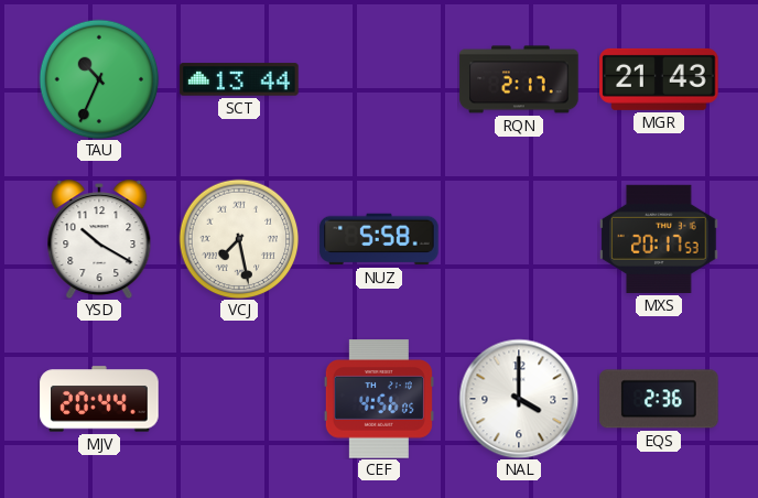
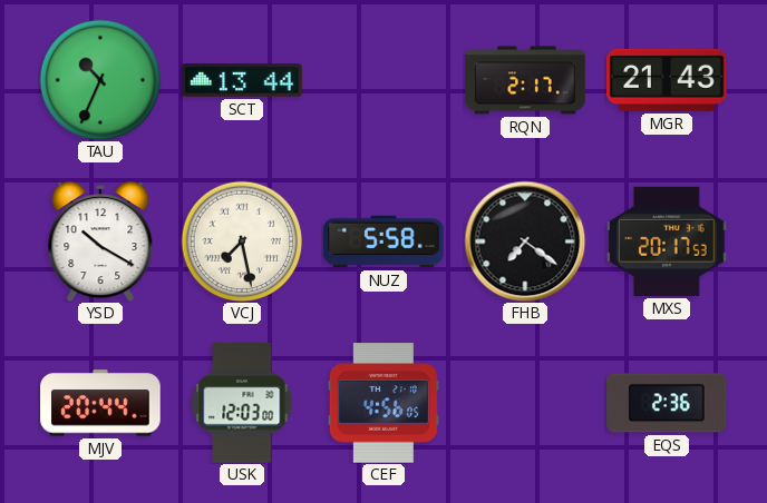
FHB: none -> 7:21 (525, 241)
USK: none -> 12:03 (242, 403)
NAL: 4:00 -> none (519, 399)
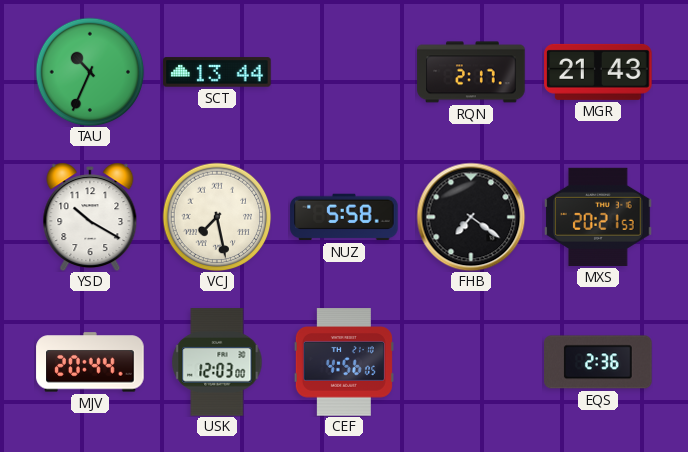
MXS: 20:17 -> 20:21 (598, 217)
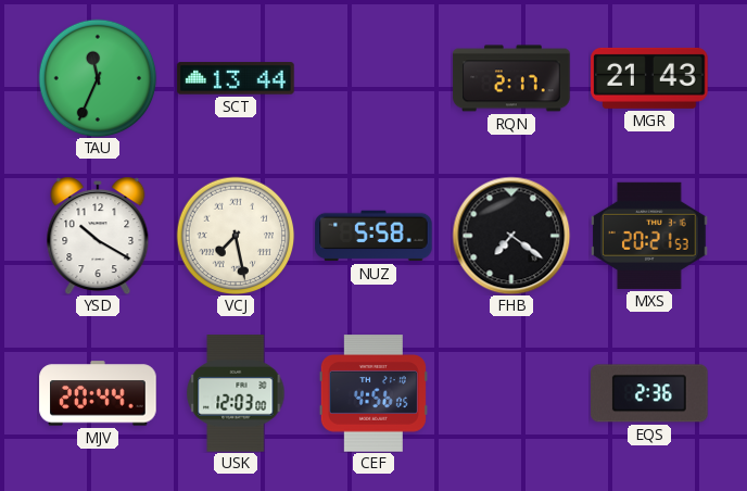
TAU: 10:34 -> 11:34 (98, 78)
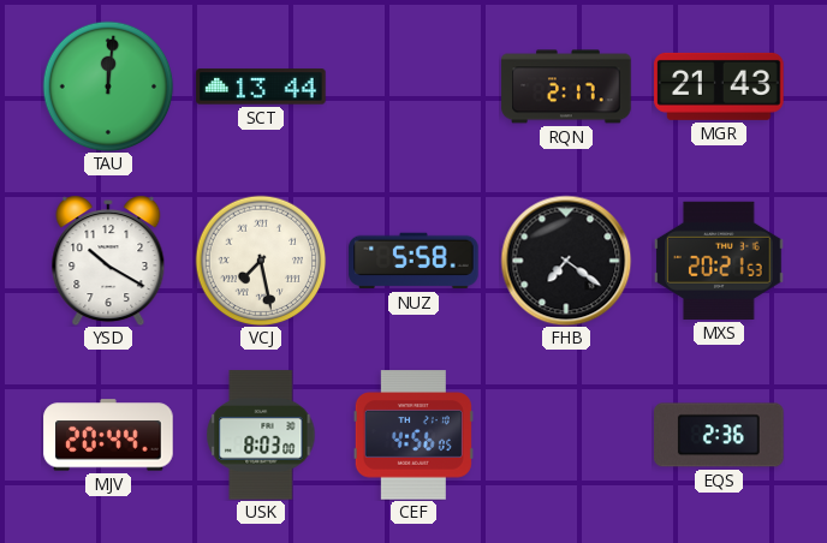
TAU: 11:34 -> 12:01 (108, 86)
USK: 12:03 -> 8:03 (261, 435)
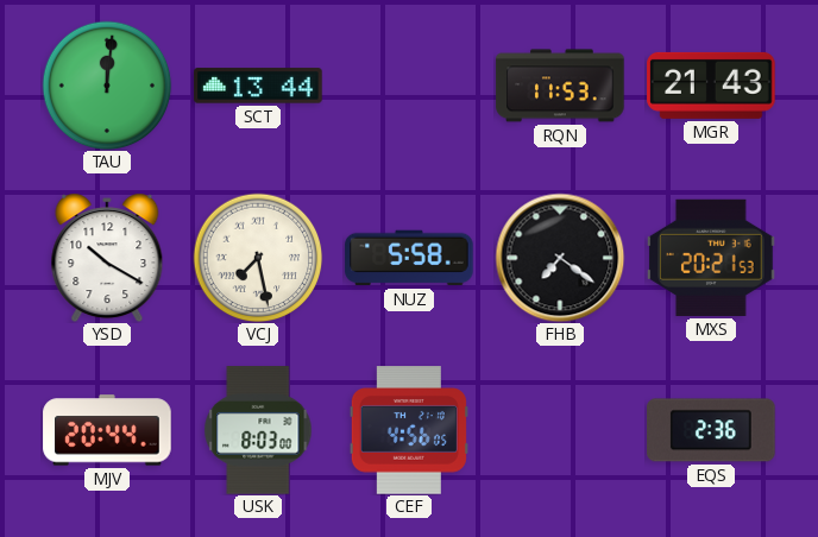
RQN: 2:17 -> 11:53 (560, 86)
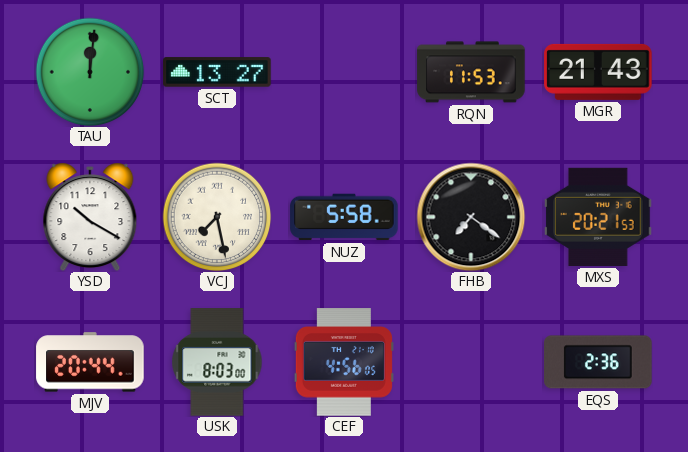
SCT: 13:44 -> 13:27 (217, 72)
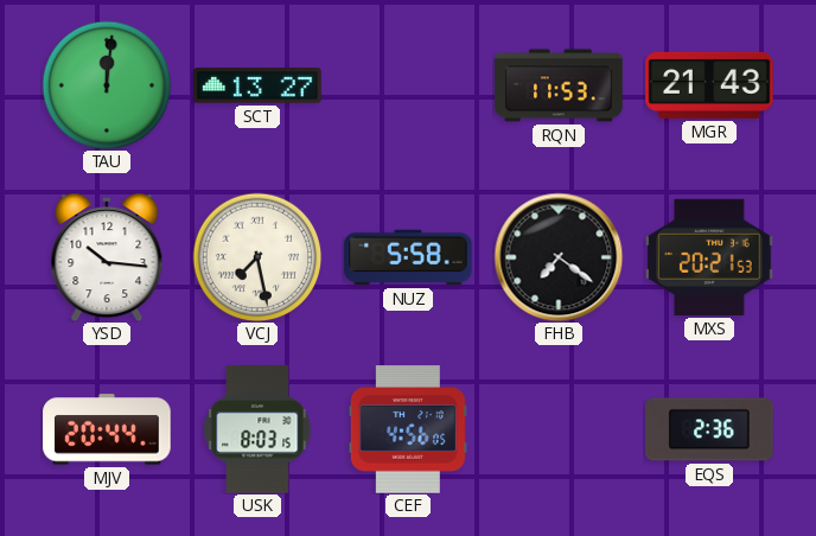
YSD: 10:20 -> 10:16 (107, 257)
USK: 8:03:00 -> 8:03:15 (257, 429)
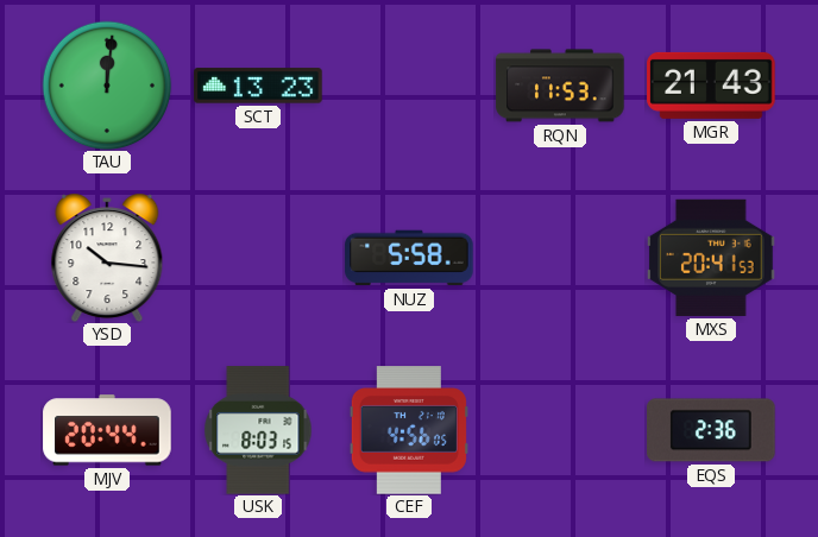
SCT: 13:27 -> 13:23 (258, 86)
VCJ: 7:28 -> none (257, 257)
FHB: 7:21 -> none (559, 257)
MXS: 20:21 -> 20:41 (711, 258)
